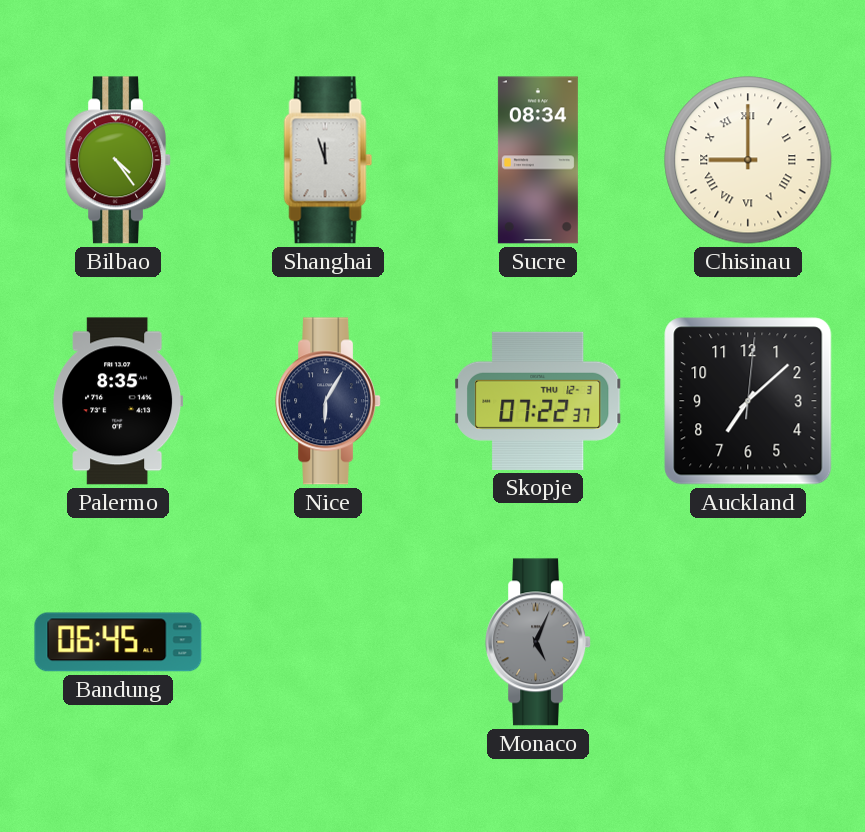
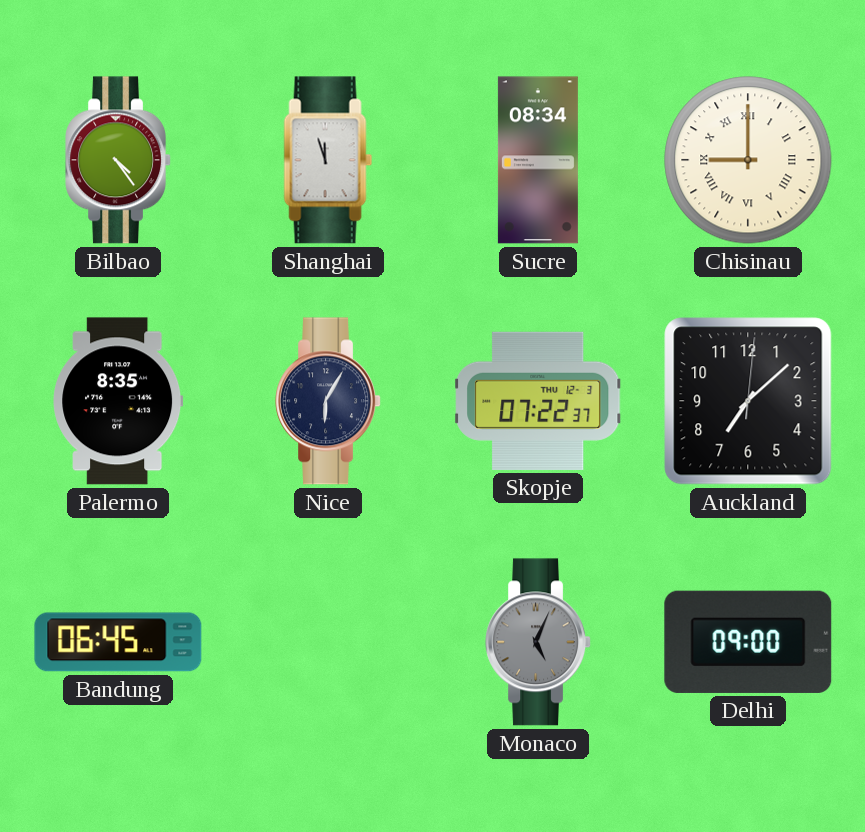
Delhi: none -> 09:00 (748, 642)
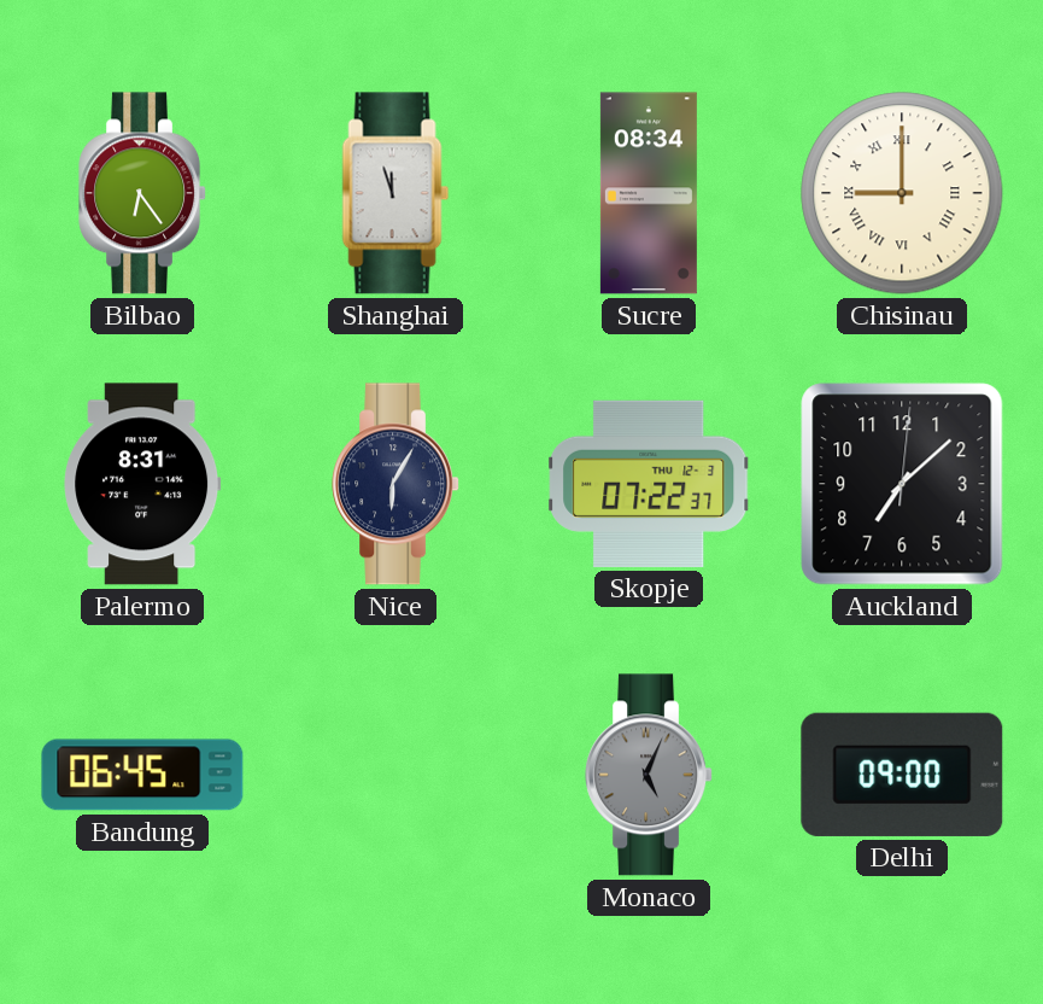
Bilbao: 4:24 -> 6:24 (142, 193)
Palermo: 8:35 -> 8:31 (142, 484)
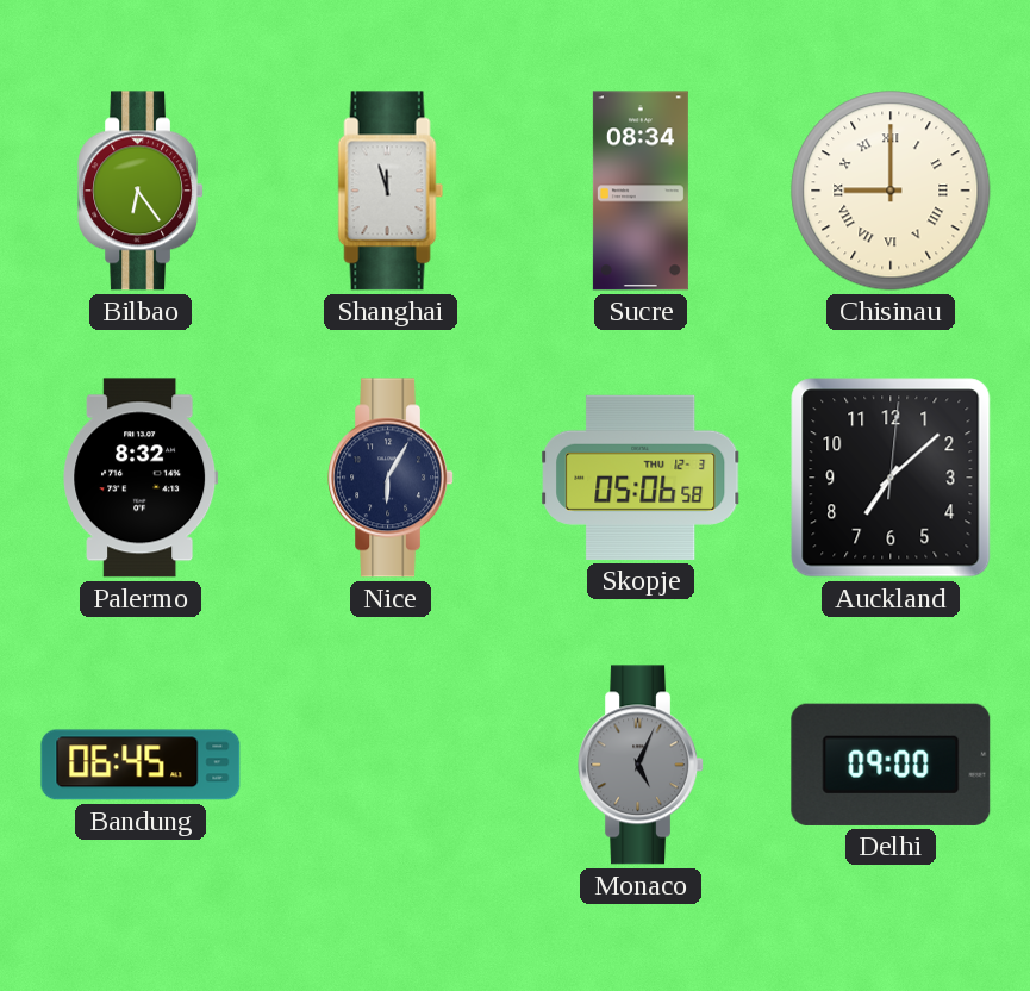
Palermo: 8:31 -> 8:32 (141, 478)
Skopje: 07:22 -> 05:06 (642, 478)
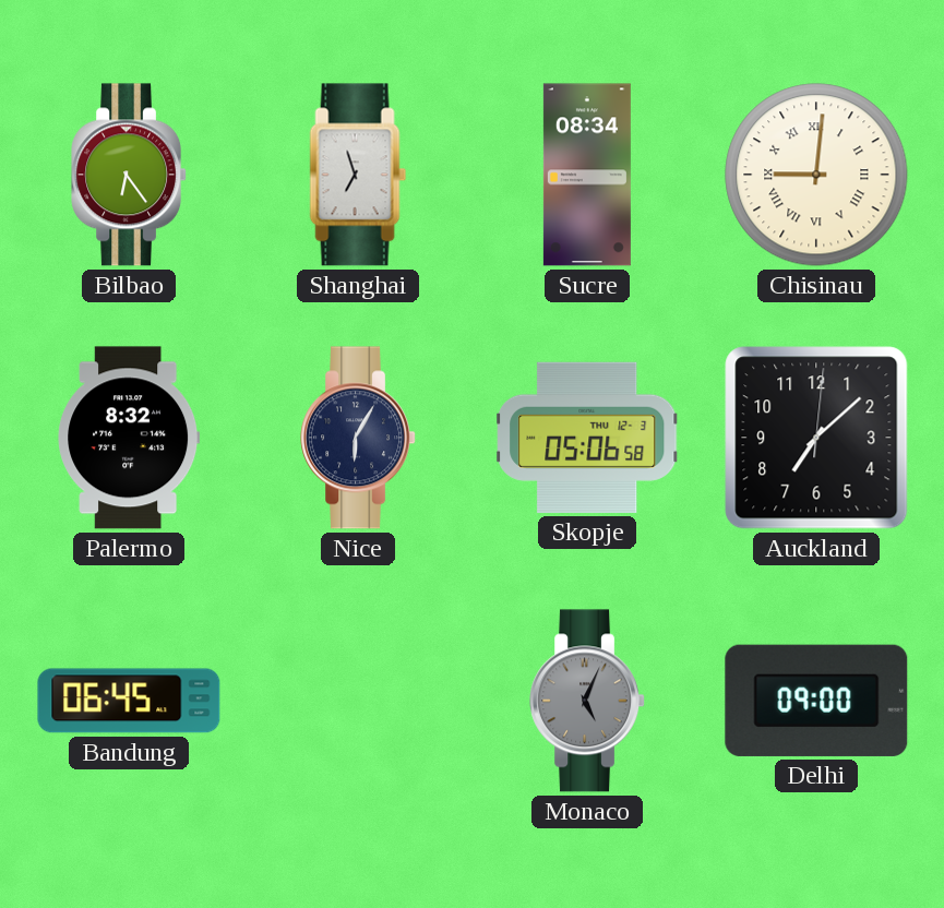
Shanghai: 11:57 -> 6:57 (358, 175)
Chisinau: 9:00 -> 9:01 (816, 175)
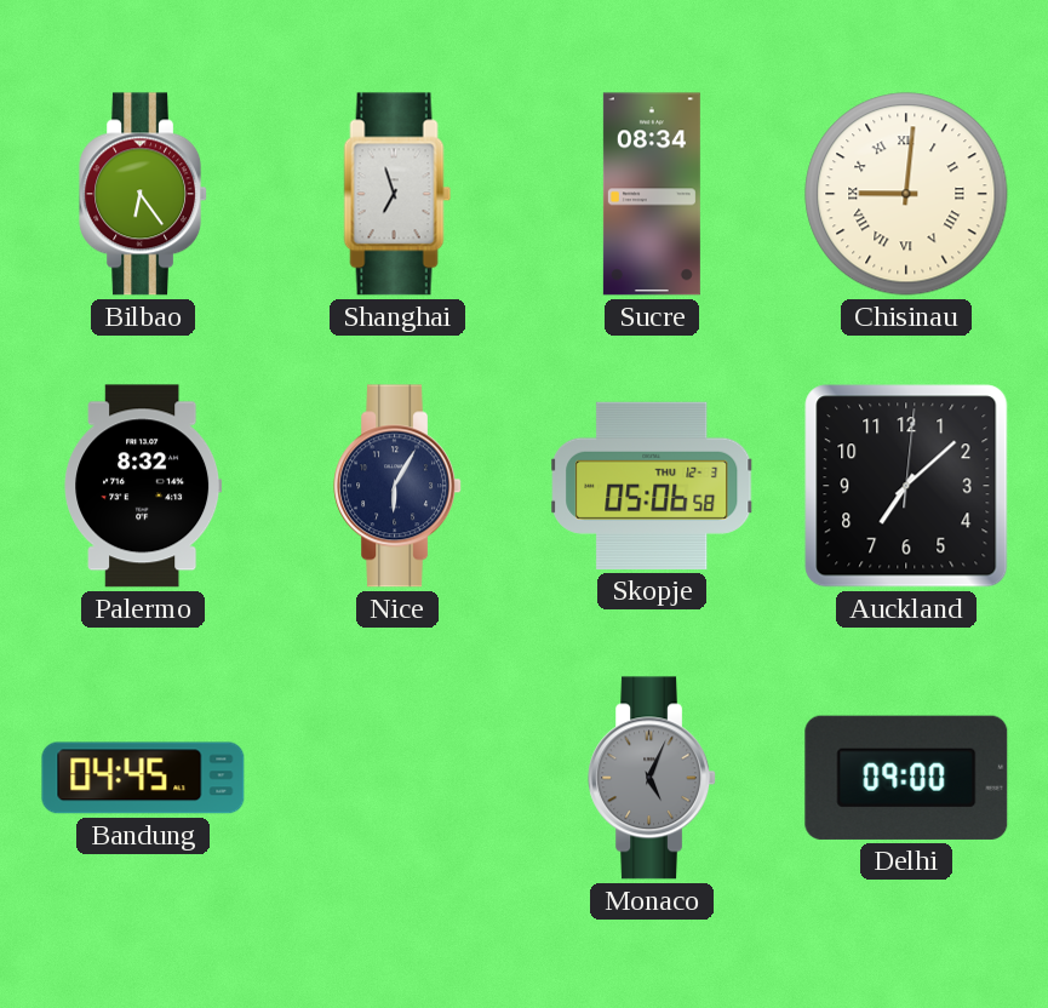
Bandung: 06:45 -> 04:45 (143, 778)
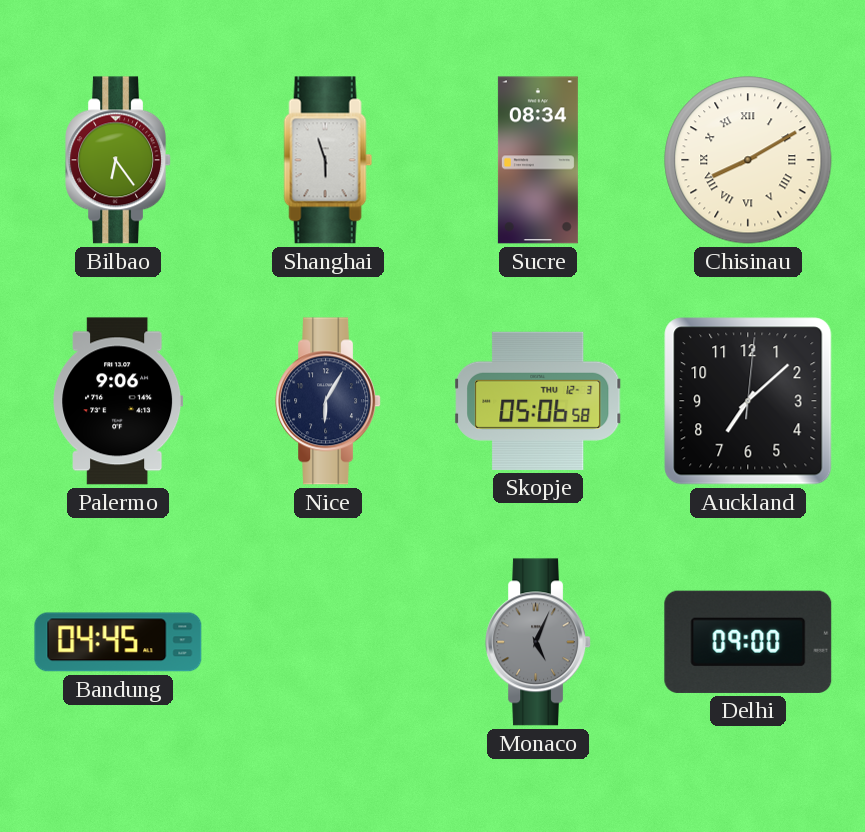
Shanghai: 6:57 -> 5:57 (328, 160)
Chisinau: 9:01 -> 8:10 (748, 160)
Palermo: 8:32 -> 9:06 (118, 401)
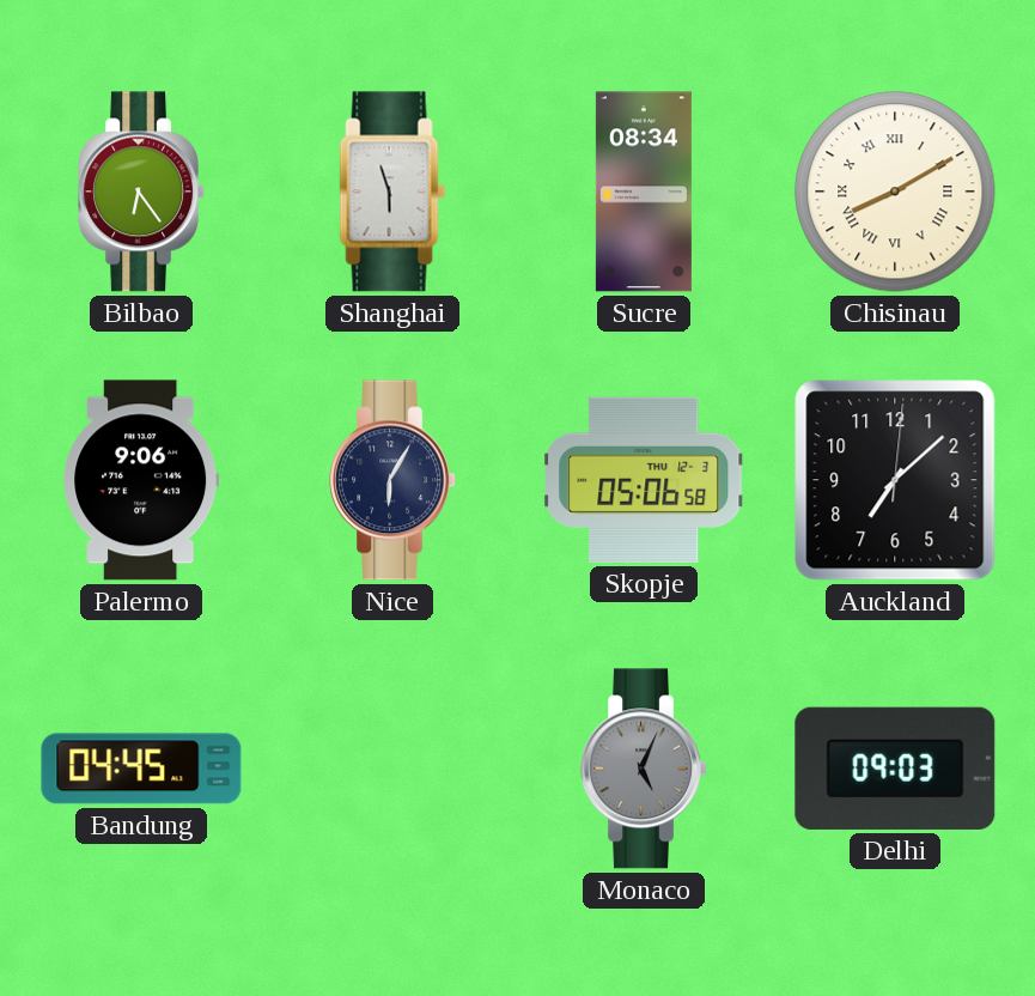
Delhi: 09:00 -> 09:03 (895, 769)
